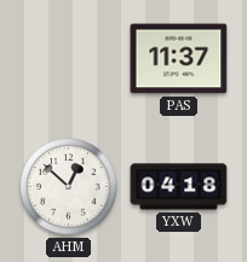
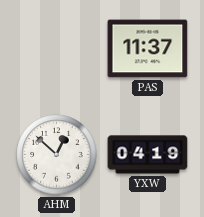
YXW: 04:18 -> 04:19 (148, 155)
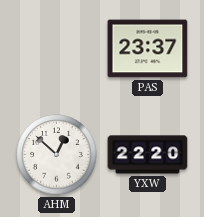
PAS: 11:37 -> 23:37 (148, 49)
YXW: 04:19 -> 22:20 (148, 155)
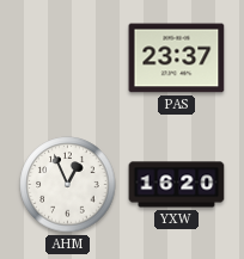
AHM: 12:52 -> 12:56 (68, 185)
YXW: 22:20 -> 16:20 (177, 185)
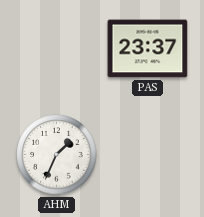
AHM: 12:56 -> 1:34 (57, 155)
YXW: 16:20 -> none (177, 185)
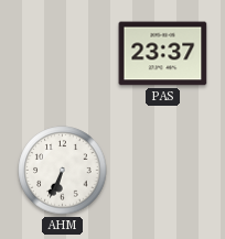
AHM: 1:34 -> 6:34 (63, 171)
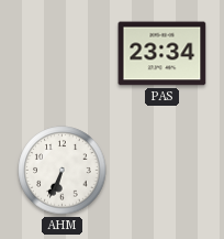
PAS: 23:37 -> 23:34 (163, 54)
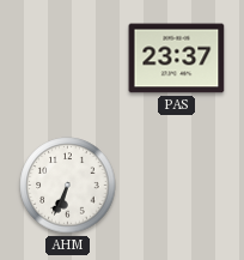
PAS: 23:34 -> 23:37 (177, 59)
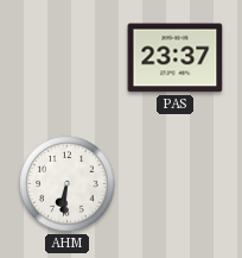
AHM: 6:34 -> 6:31 (68, 184)
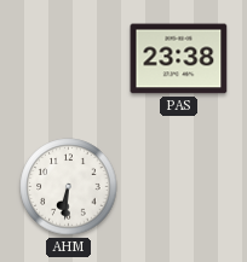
PAS: 23:37 -> 23:38 (179, 59)
